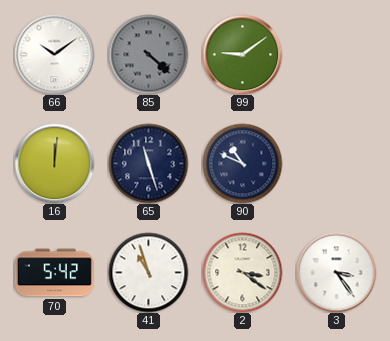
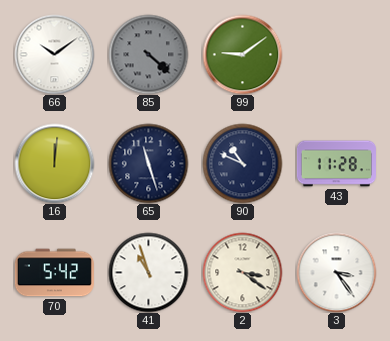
43: none -> 11:28 (336, 164)
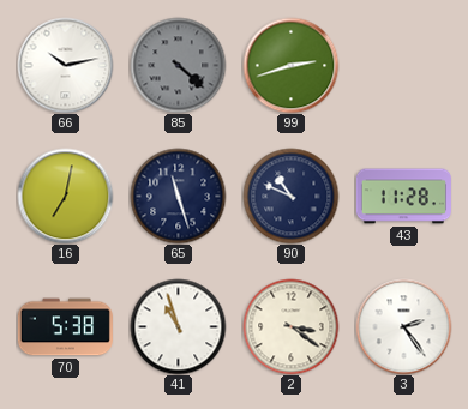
66: 10:09 -> 10:13 (65, 65)
99: 9:09 -> 2:42 (290, 65)
16: 12:01 -> 7:02 (65, 196)
70: 5:42 -> 5:38 (65, 327)
3: 3:24 -> 2:24 (403, 326)
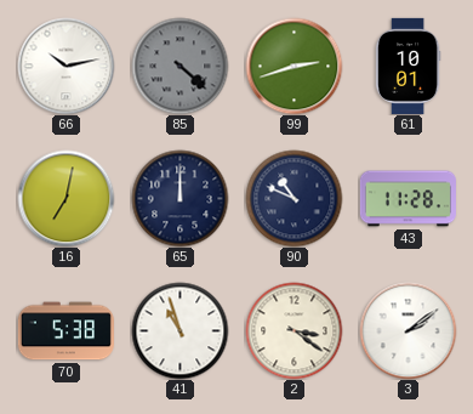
61: none -> 10:01 (408, 66)
65: 11:27 -> 12:00 (179, 198)
3: 2:24 -> 2:09 (408, 330)
